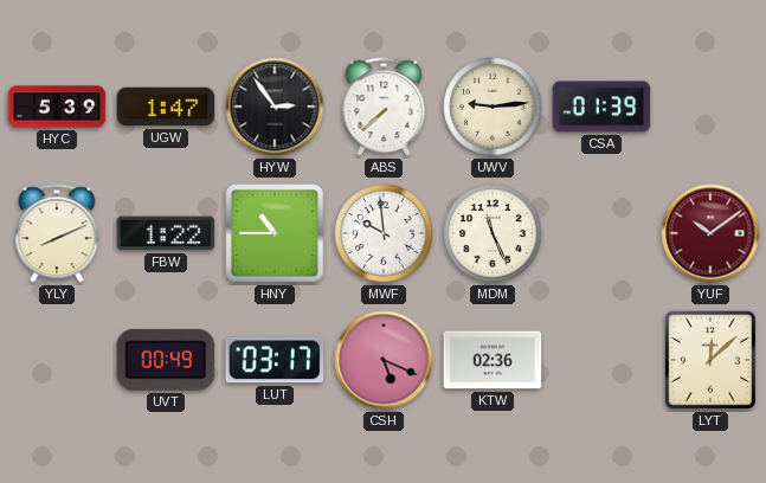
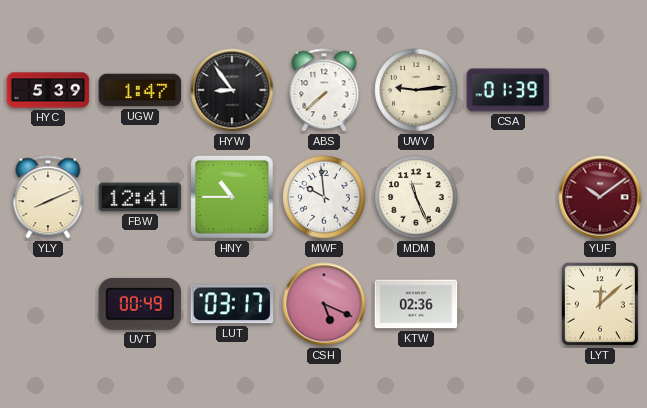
HYW: 2:54 -> 8:54 (232, 90)
FBW: 1:22 -> 12:41 (140, 197)
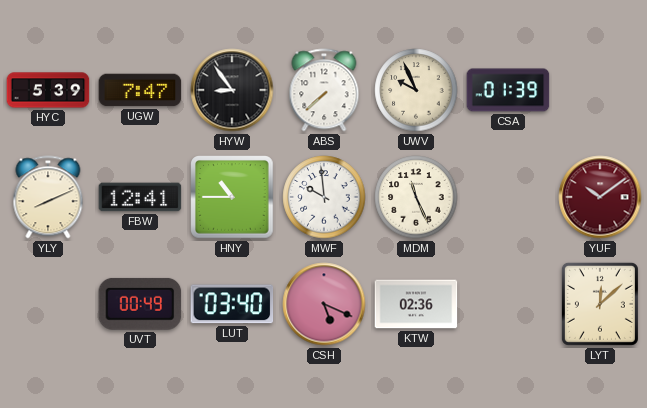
UGW: 1:47 -> 7:47 (140, 90)
UWV: 9:14 -> 9:56 (416, 90)
LUT: 03:17 -> 03:40 (232, 304)
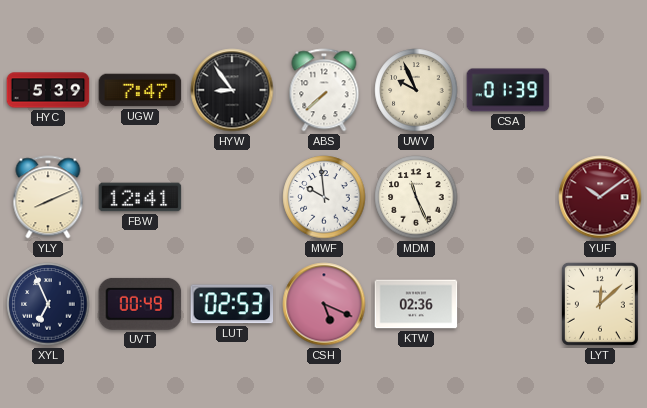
HNY: 10:45 -> none (232, 197)
XYL: none -> 6:56 (48, 304)
LUT: 03:40 -> 02:53 (232, 304)
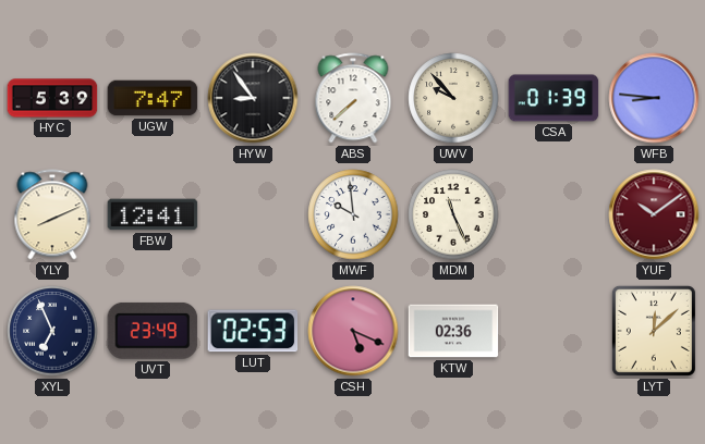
UWV: 9:56 -> 9:53 (453, 98)
WFB: none -> 8:46 (654, 98)
UVT: 00:49 -> 23:49 (153, 331)
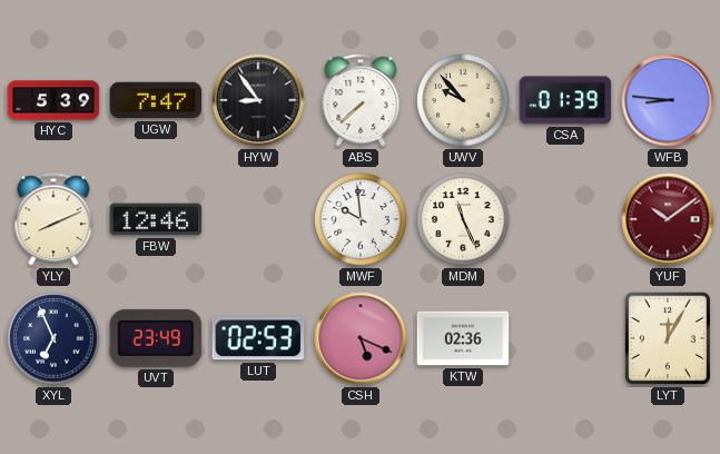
FBW: 12:41 -> 12:46 (156, 219)
LYT: 12:08 -> 12:05 (668, 338)
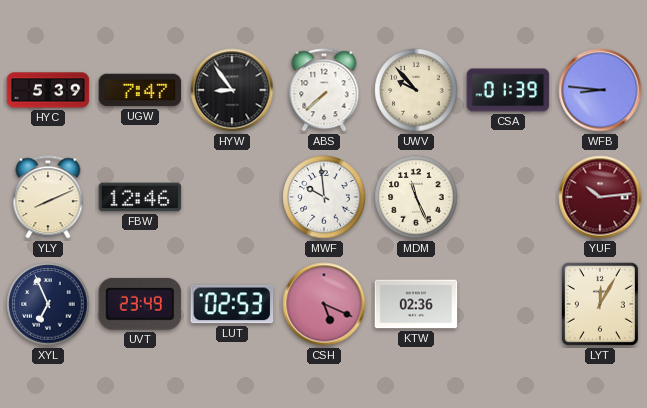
YUF: 10:09 -> 10:14 (600, 197)
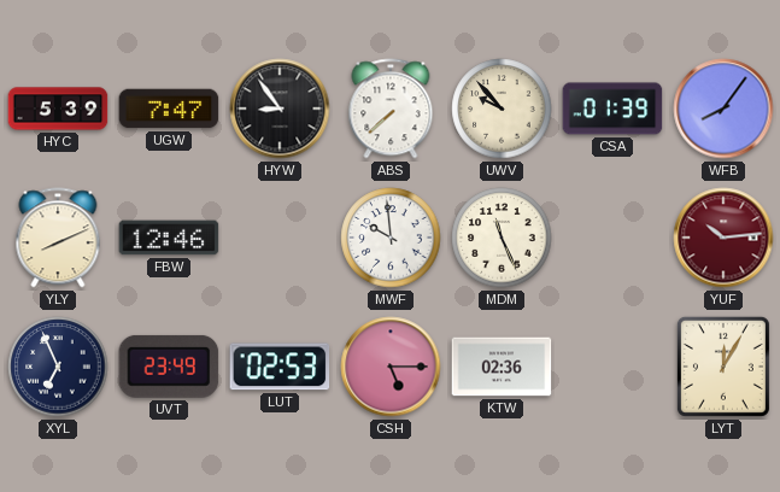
WFB: 8:46 -> 8:06 (723, 109)
CSH: 5:19 -> 5:15 (391, 367)
